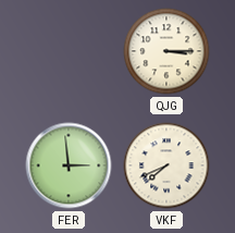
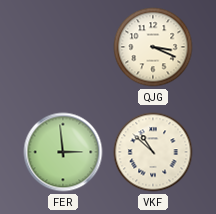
QJG: 3:15 -> 3:19 (153, 47)
VKF: 7:41 -> 10:52 (153, 152)
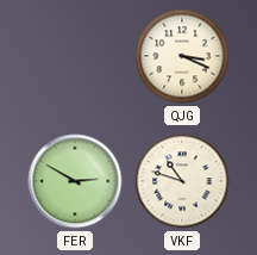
FER: 2:59 -> 2:50 (75, 181)
VKF: 10:52 -> 10:48 (182, 181)
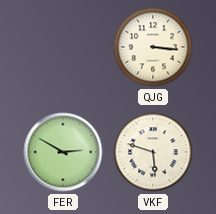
QJG: 3:19 -> 3:16 (153, 47)
VKF: 10:48 -> 5:48 (153, 152)
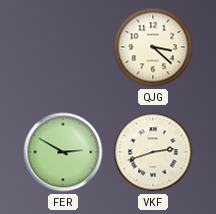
QJG: 3:16 -> 3:22 (153, 47)
VKF: 5:48 -> 2:42 (153, 152)
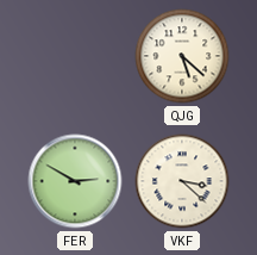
QJG: 3:22 -> 5:22 (182, 56)
VKF: 2:42 -> 3:22 (182, 181)
